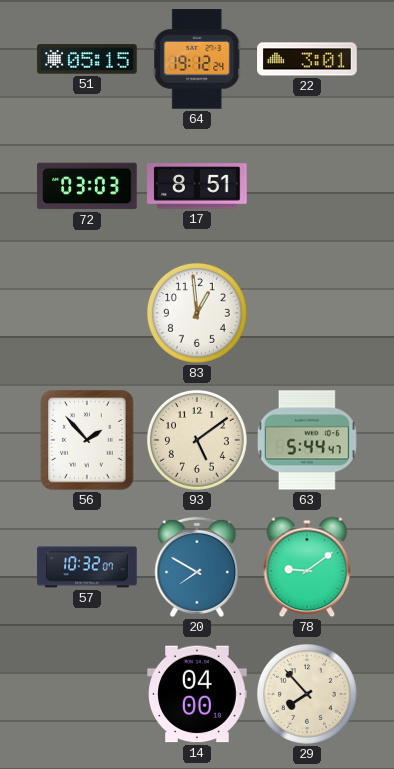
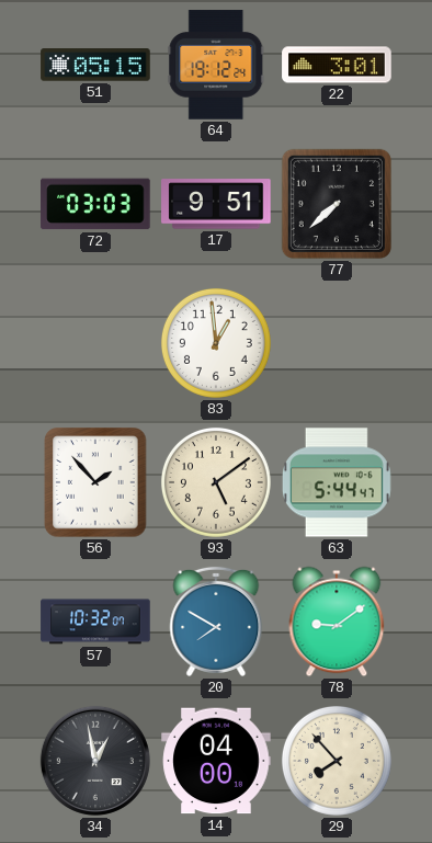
17: 8:51 -> 9:51 (216, 204)
77: none -> 7:38 (337, 204)
34: none -> 12:58 (95, 761)
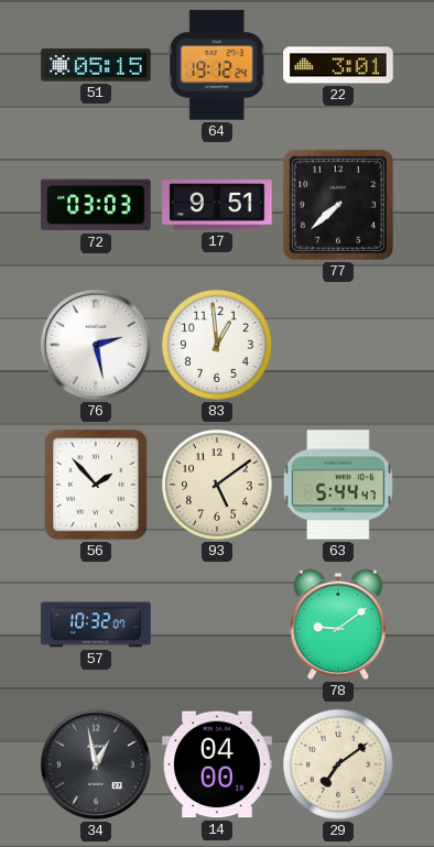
76: none -> 2:28 (96, 345)
20: 7:50 -> none (216, 622)
29: 7:53 -> 7:09 (338, 764)
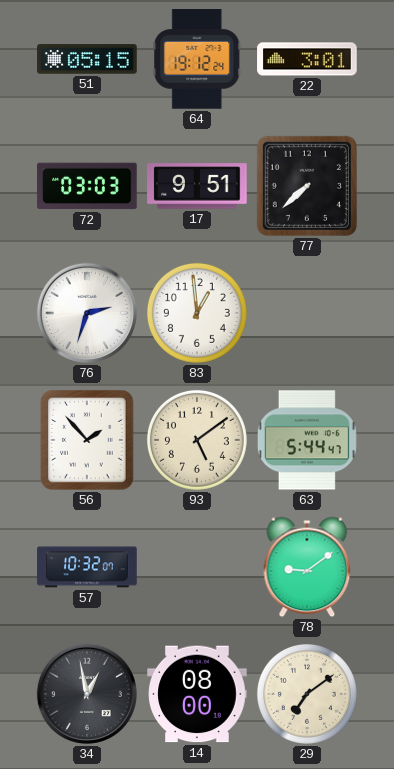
76: 2:28 -> 2:33 (87, 313)
14: 04:00 -> 08:00 (197, 694)
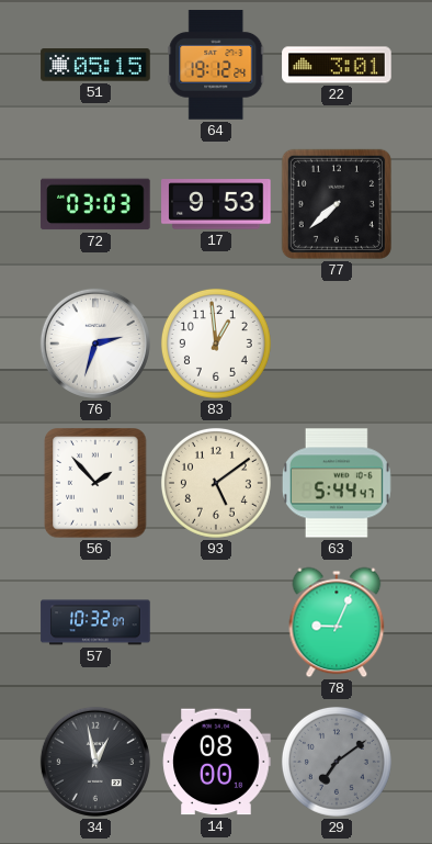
17: 9:51 -> 9:53 (216, 204)
78: 9:09 -> 9:04 (337, 622)
29 dial: cream -> grey (337, 762)
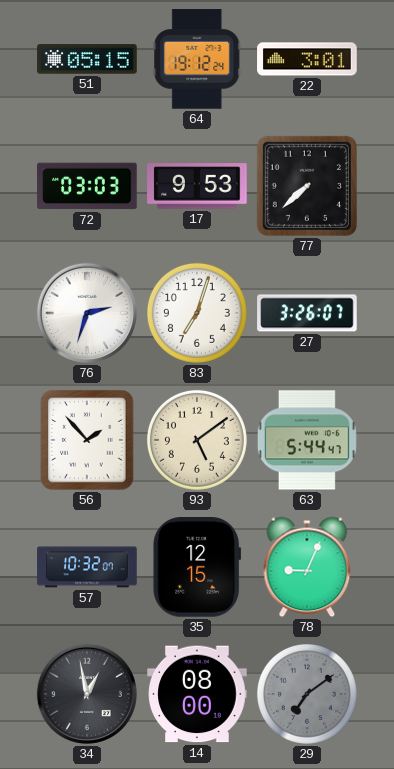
83: 12:59 -> 7:03 (197, 313)
27: none -> 3:26 (307, 313)
35: none -> 12:15 (197, 567)
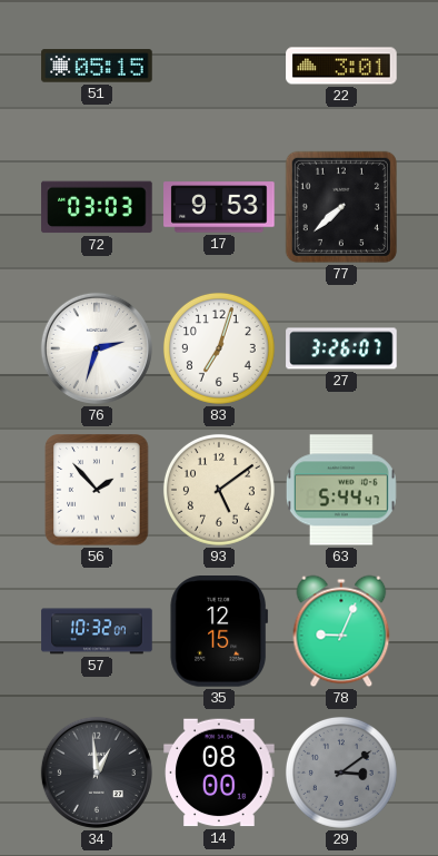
64: 19:12 -> none (197, 59)
34: 12:58 -> 12:59 (97, 773)
29: 7:09 -> 3:09 (341, 773)
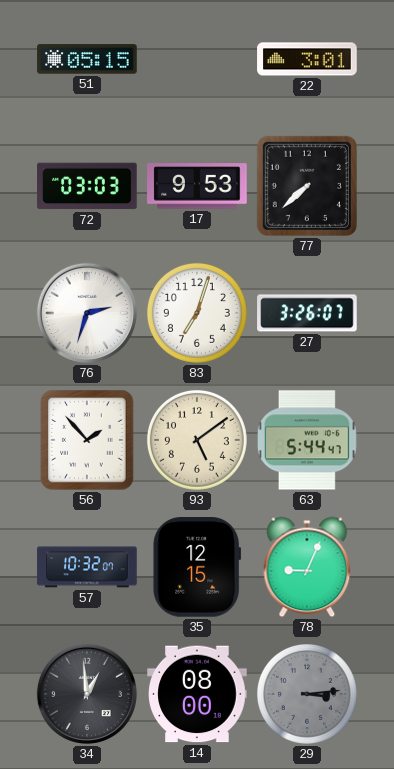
29: 3:09 -> 3:14 (307, 694)
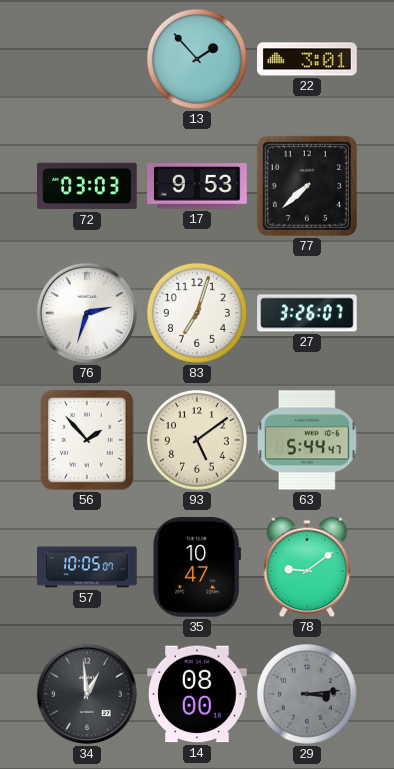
51: 05:15 -> none (87, 59)
13: none -> 1:53 (197, 59)
57: 10:32 -> 10:05 (87, 567)
35: 12:15 -> 10:47 (197, 567)
78: 9:04 -> 9:09 (307, 567)
